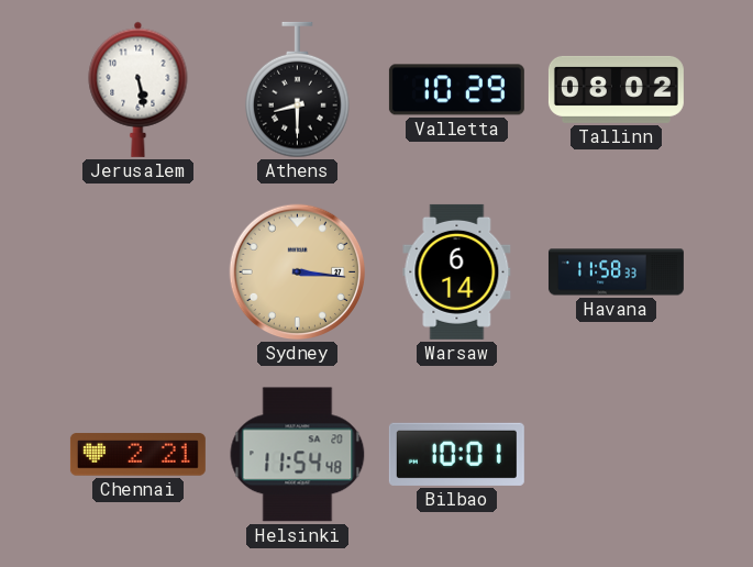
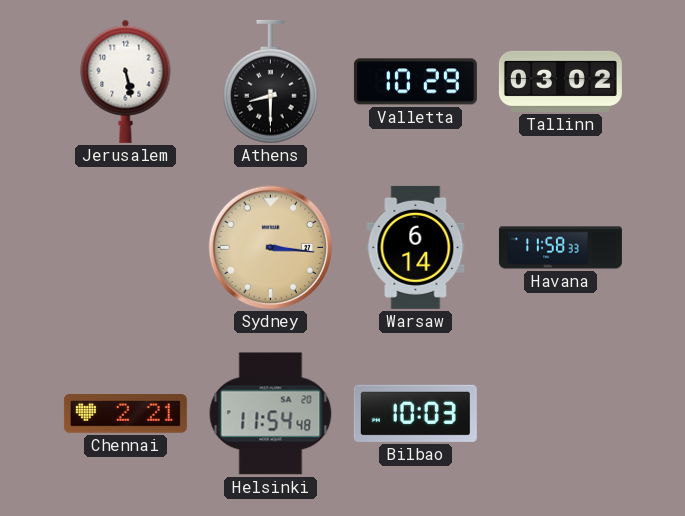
Tallinn: 08:02 -> 03:02 (560, 81)
Bilbao: 10:01 -> 10:03 (415, 413)
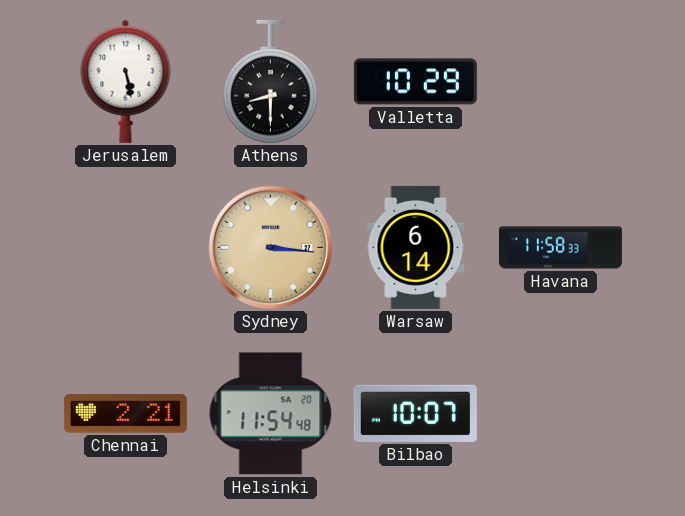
Tallinn: 03:02 -> none (560, 81)
Bilbao: 10:03 -> 10:07 (415, 413)
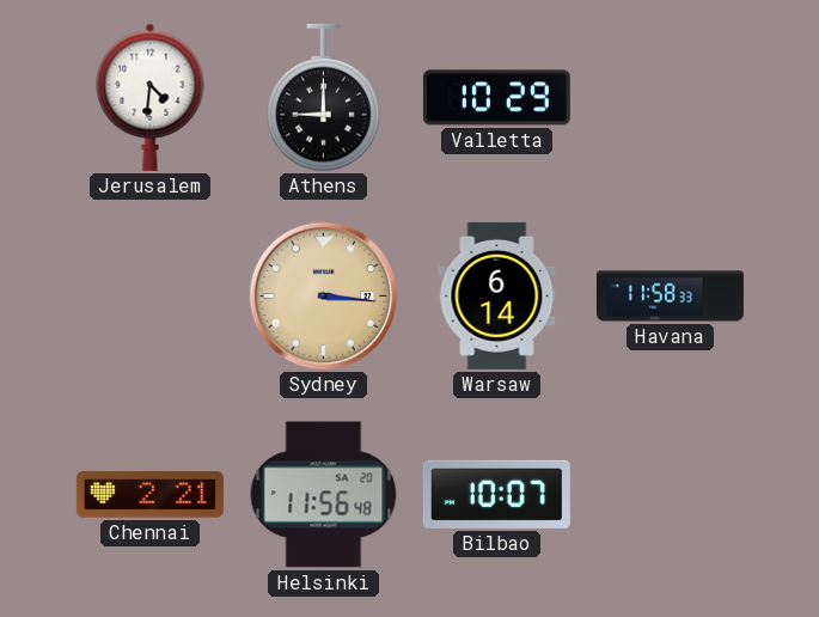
Jerusalem: 5:28 -> 4:31 (151, 97)
Athens: 8:30 -> 9:00 (324, 98)
Helsinki: 11:54 -> 11:56 (324, 495)
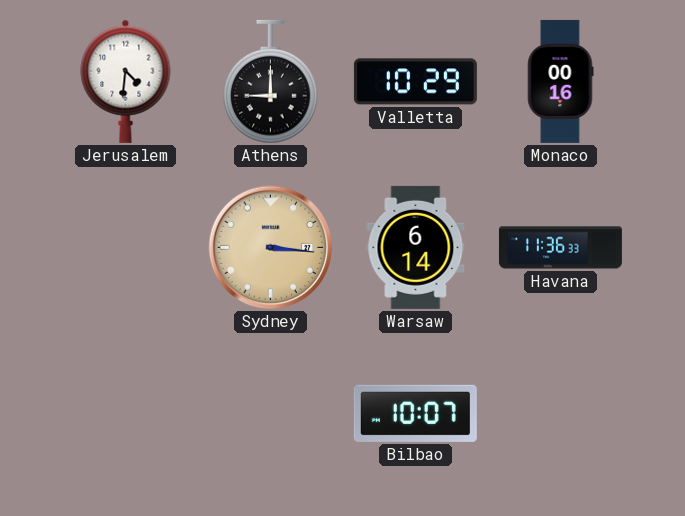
Monaco: none -> 00:16 (560, 81)
Havana: 11:58 -> 11:36 (560, 248)
Chennai: 2:21 -> none (149, 495)
Helsinki: 11:56 -> none (324, 495)
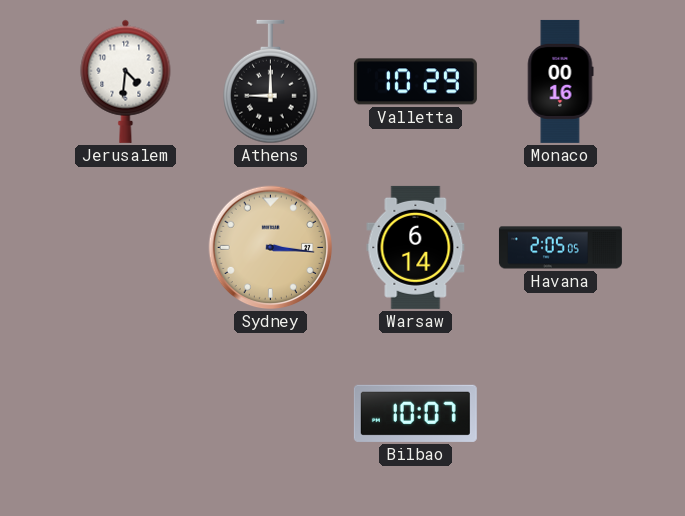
Havana: 11:36 -> 2:05 (560, 248)
